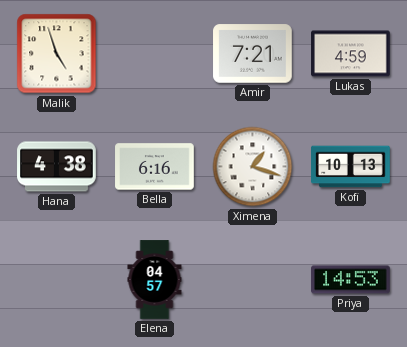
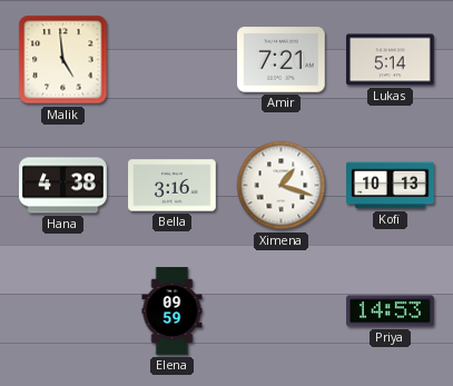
Malik: 4:57 -> 4:59 (63, 60)
Lukas: 4:59 -> 5:14 (391, 60)
Bella: 6:16 -> 3:16 (173, 186)
Elena: 04:57 -> 09:59 (173, 311)
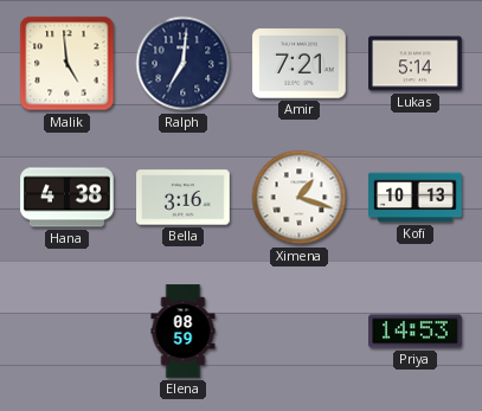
Ralph: none -> 7:01 (184, 64)
Elena: 09:59 -> 08:59 (184, 332)
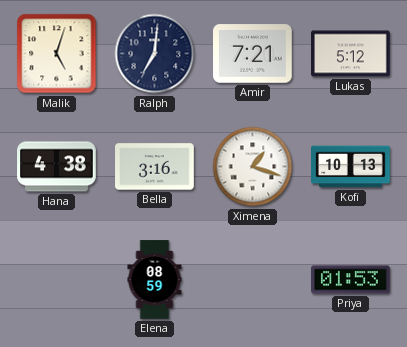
Malik: 4:59 -> 5:03 (57, 54)
Lukas: 5:14 -> 5:12 (351, 54)
Priya: 14:53 -> 01:53 (351, 280)
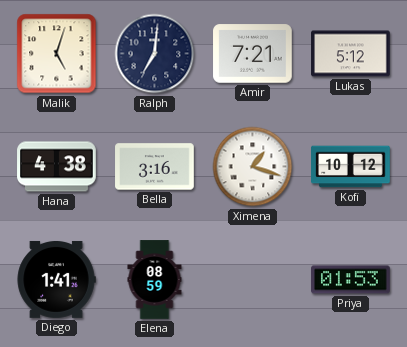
Kofi: 10:13 -> 10:12 (351, 167)
Diego: none -> 1:41 (56, 279)
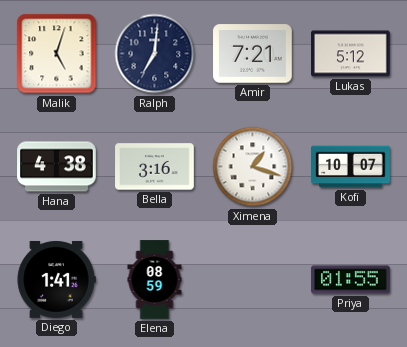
Kofi: 10:12 -> 10:07 (351, 167)
Priya: 01:53 -> 01:55 (351, 280)
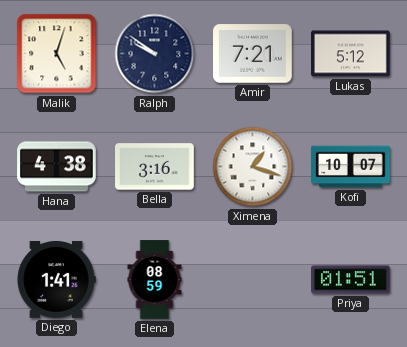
Ralph: 7:01 -> 9:51 (155, 54)
Priya: 01:55 -> 01:51 (351, 280)
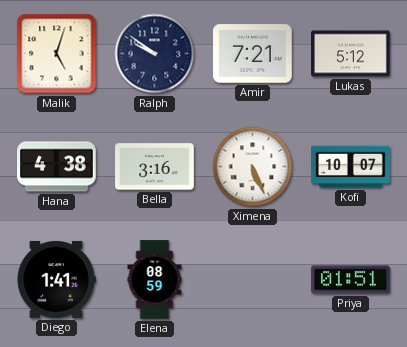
Ximena: 1:18 -> 5:26 (253, 167)
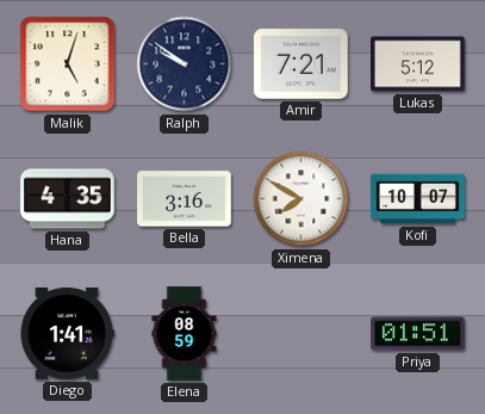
Hana: 4:38 -> 4:35 (68, 199)
Ximena: 5:26 -> 7:50 (301, 199)
